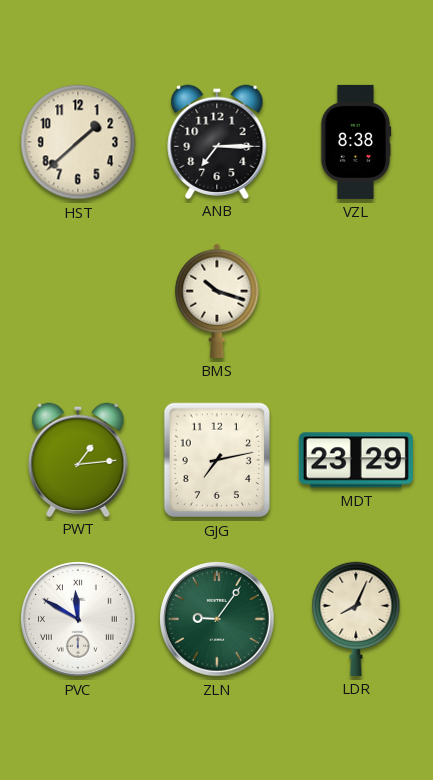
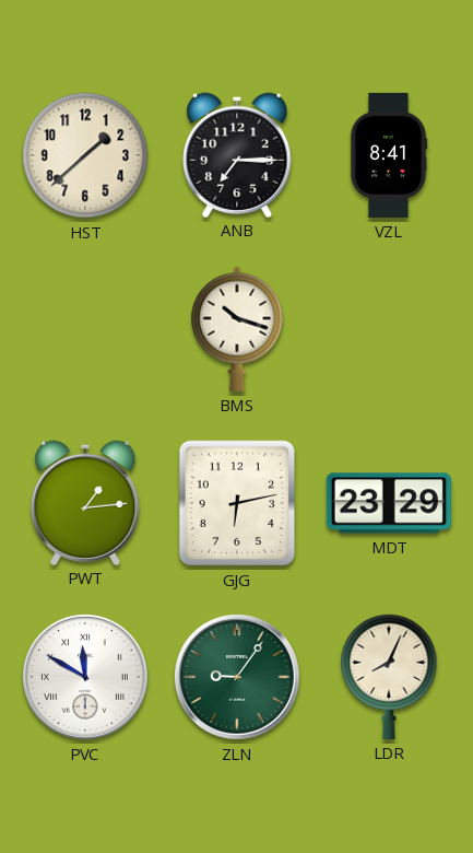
VZL: 8:38 -> 8:41 (389, 155)
GJG: 7:13 -> 6:13 (237, 503)
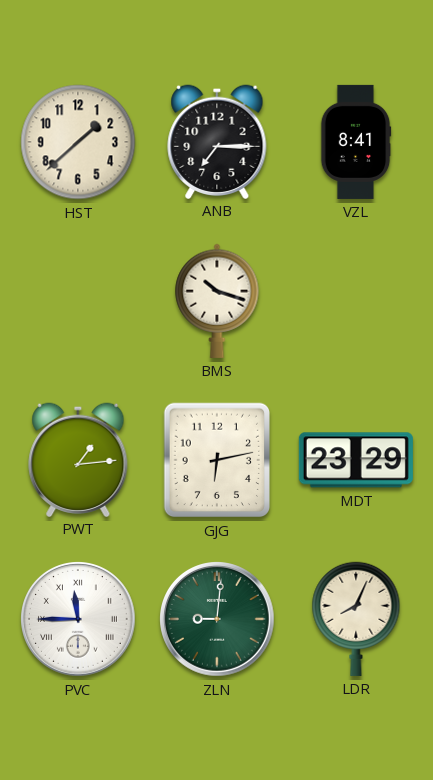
PVC: 11:50 -> 11:45 (79, 620)
ZLN: 9:06 -> 9:01 (218, 620)
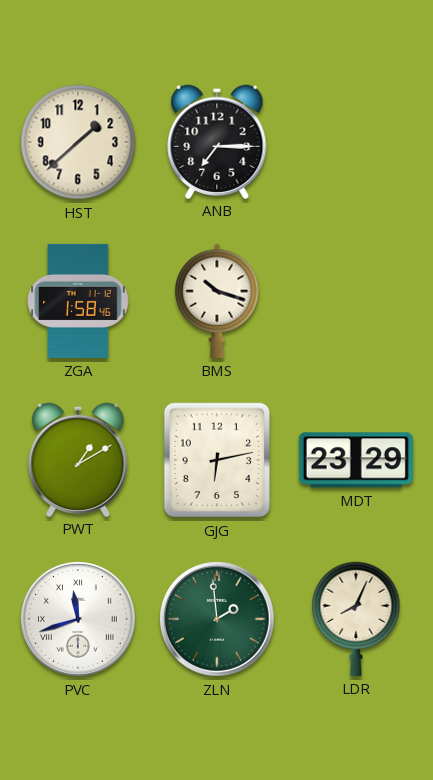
VZL: 8:41 -> none (356, 142)
ZGA: none -> 1:58 (78, 301)
PWT: 1:14 -> 1:10 (78, 459)
PVC: 11:45 -> 11:42 (79, 620)
ZLN: 9:01 -> 1:59 (218, 620)
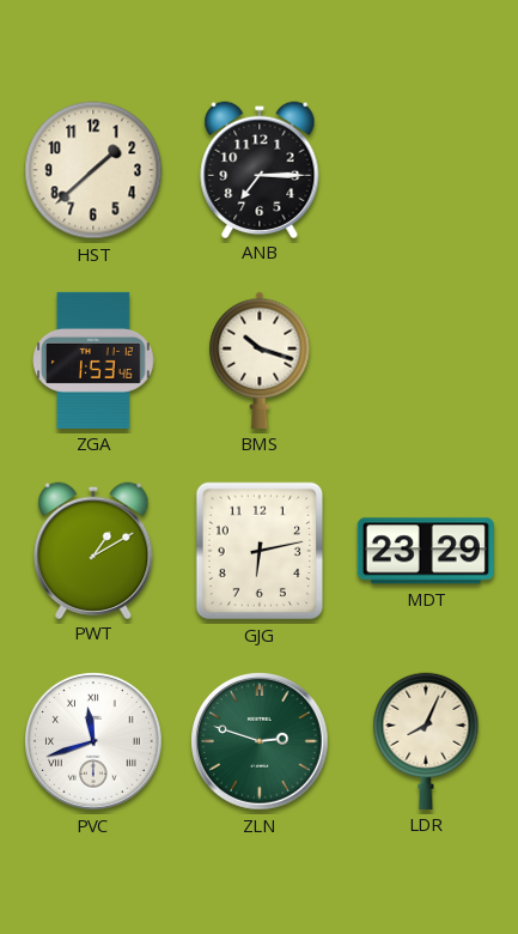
ZGA: 1:58 -> 1:53 (93, 360)
ZLN: 1:59 -> 2:48 (261, 742)
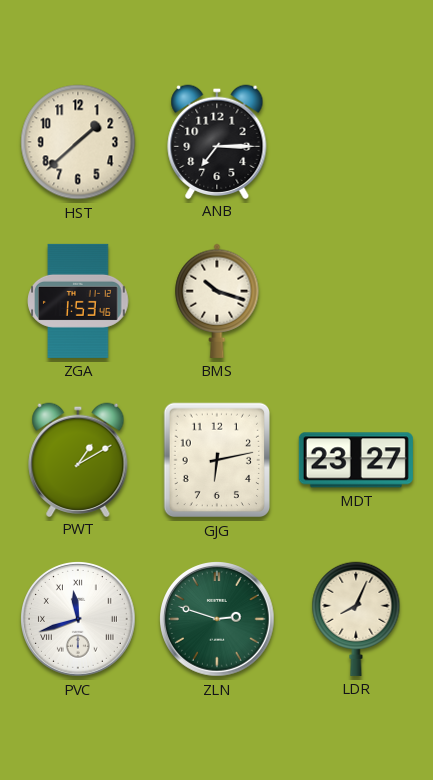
MDT: 23:29 -> 23:27 (356, 460)
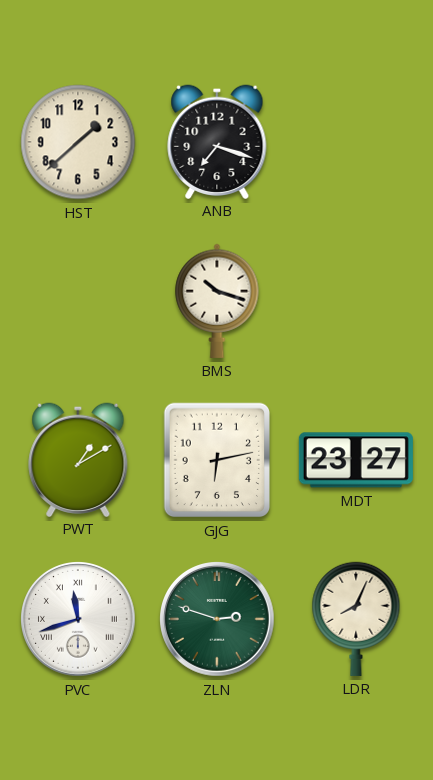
ANB: 7:15 -> 7:18 (217, 141)
ZGA: 1:53 -> none (78, 301)
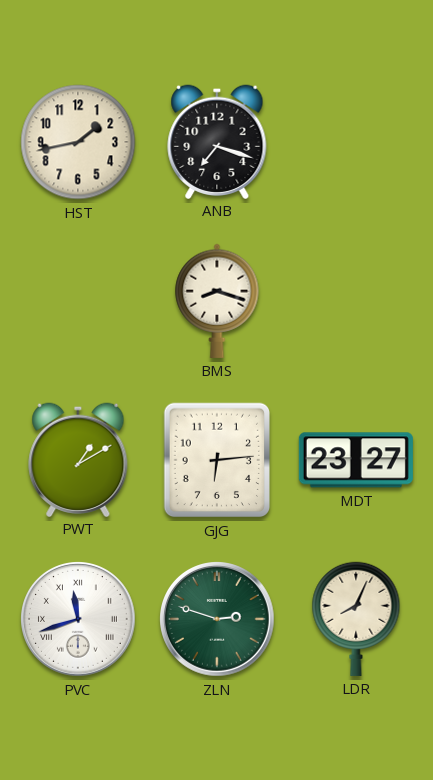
HST: 1:38 -> 1:43 (78, 142)
BMS: 10:18 -> 8:18 (217, 301)
GJG: 6:13 -> 6:14 (217, 460)
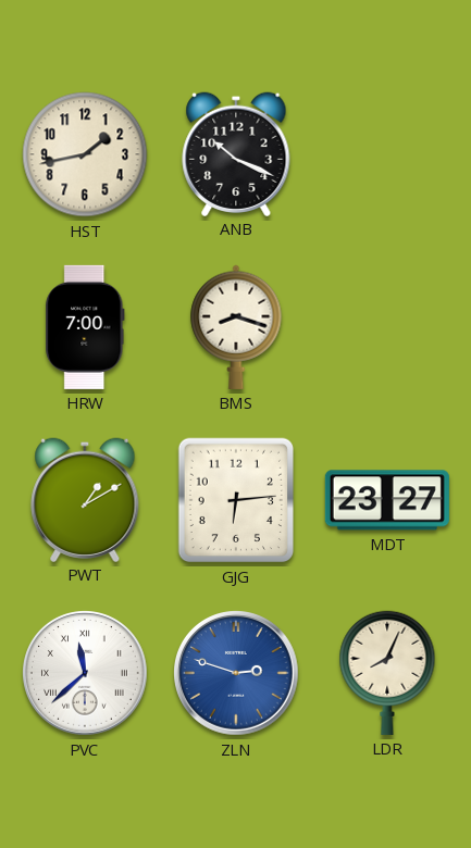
ANB: 7:18 -> 10:19 (236, 153)
HRW: none -> 7:00 (85, 327)
PVC: 11:42 -> 11:38 (86, 674)
ZLN dial: green -> blue (237, 674)
